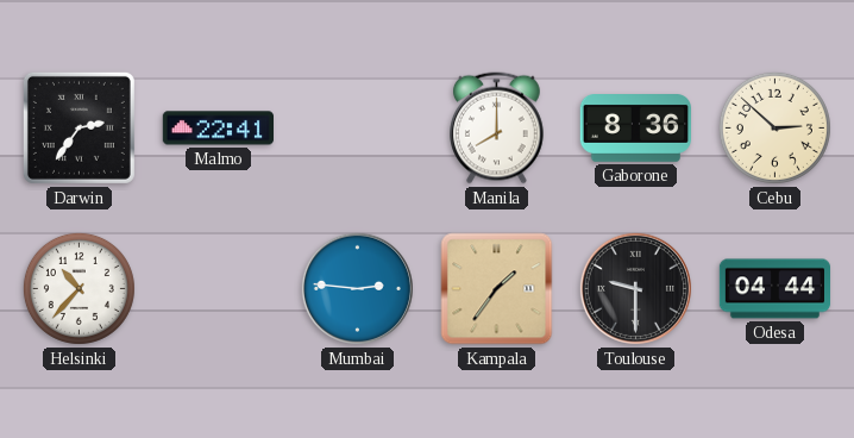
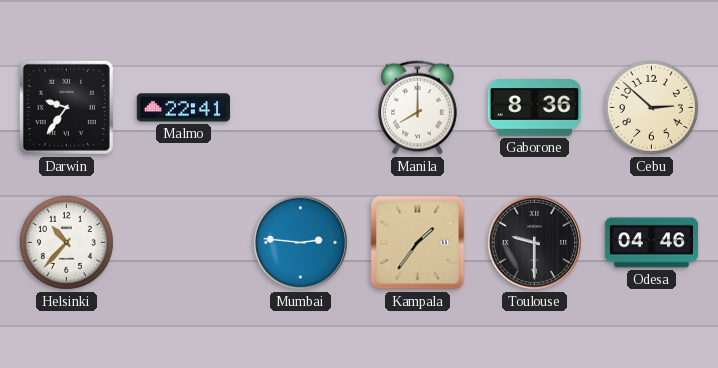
Darwin: 2:36 -> 9:36 (66, 107)
Odesa: 04:44 -> 04:46 (652, 243)
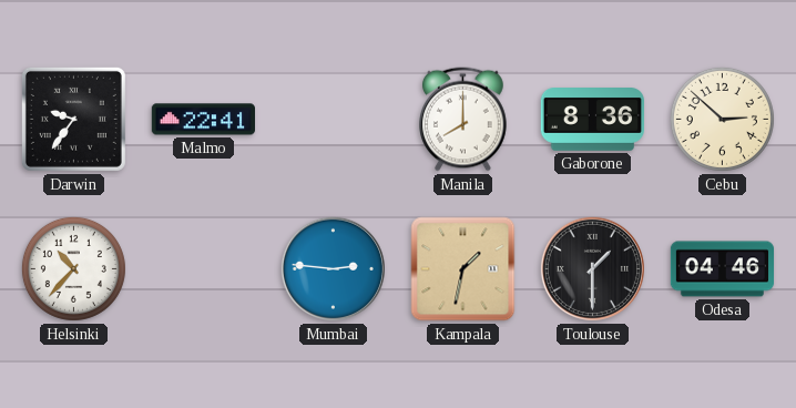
Kampala: 1:36 -> 1:32 (463, 269)
Toulouse: 9:30 -> 1:30 (592, 268)
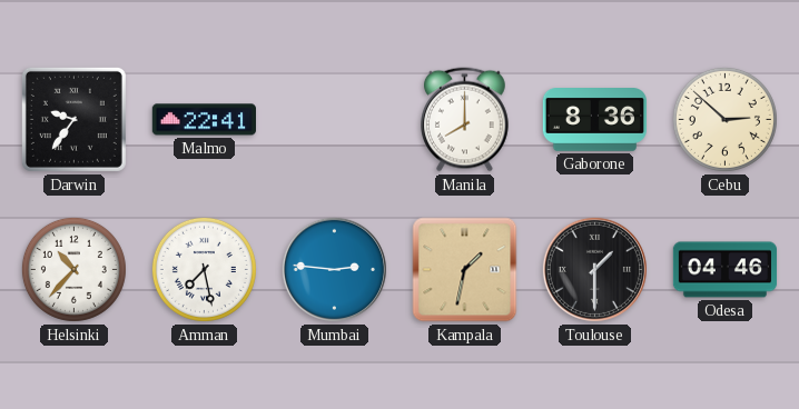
Amman: none -> 7:28 (204, 269)
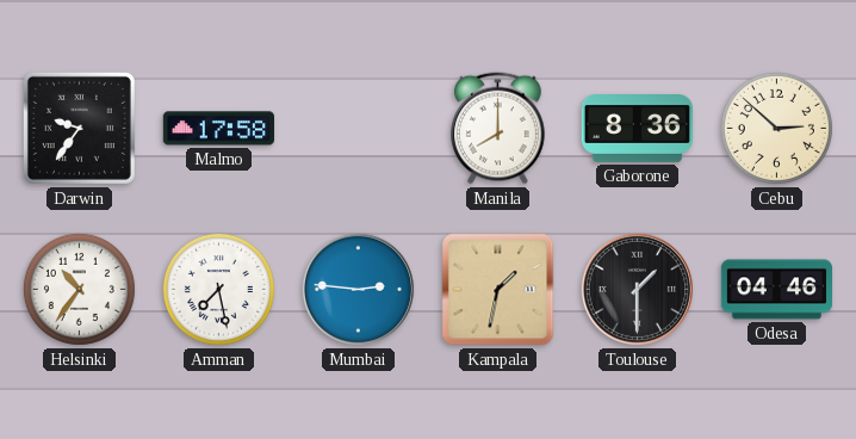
Malmo: 22:41 -> 17:58 (218, 129)
Helsinki: 10:37 -> 10:36 (79, 289)
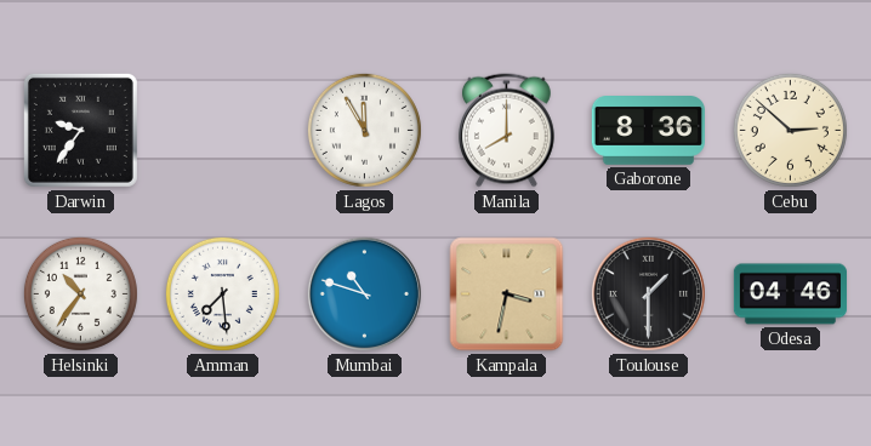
Malmo: 17:58 -> none (218, 129)
Lagos: none -> 11:55 (364, 130)
Amman: 7:28 -> 7:29 (222, 293)
Mumbai: 2:46 -> 10:48 (364, 293)
Kampala: 1:32 -> 3:32 (507, 295)
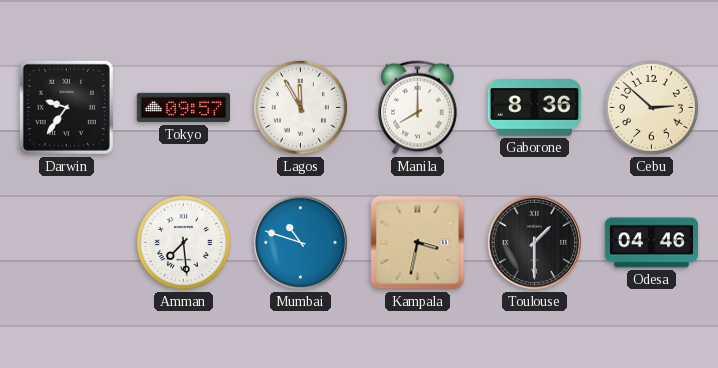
Tokyo: none -> 09:57 (183, 108)
Helsinki: 10:36 -> none (80, 293)
